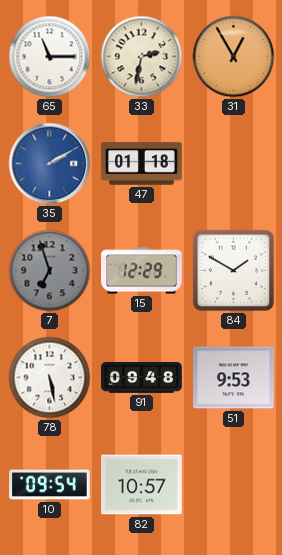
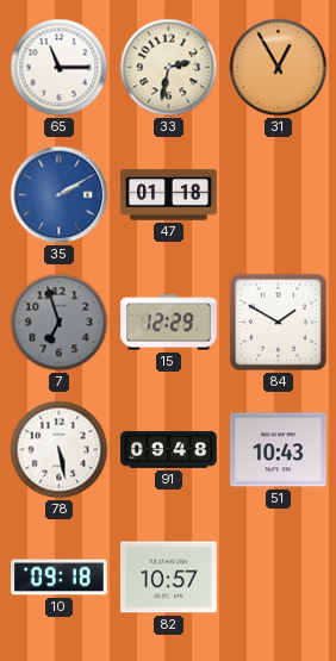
51: 9:53 -> 10:43 (279, 450)
10: 09:54 -> 09:18 (60, 578)
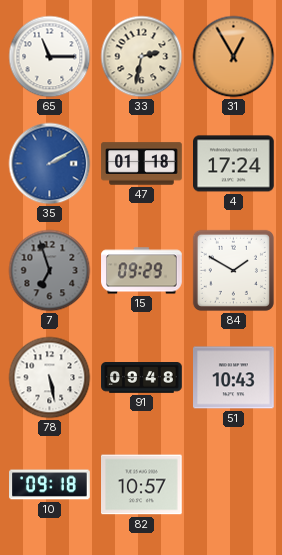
4: none -> 17:24 (234, 164)
15: 12:29 -> 09:29 (142, 271)
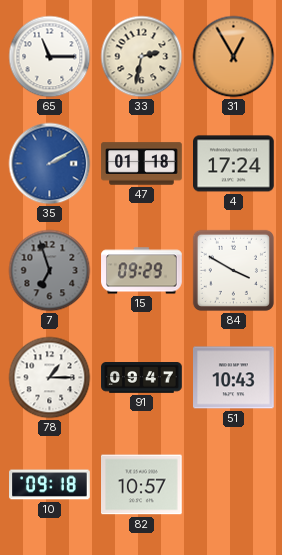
84: 1:50 -> 3:50 (233, 270)
78: 5:28 -> 1:15 (50, 378)
91: 09:48 -> 09:47 (142, 378)
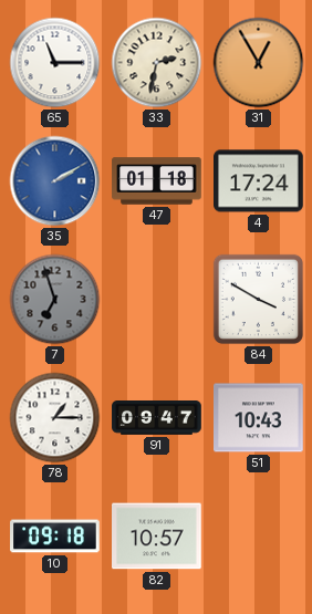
15: 09:29 -> none (142, 271)
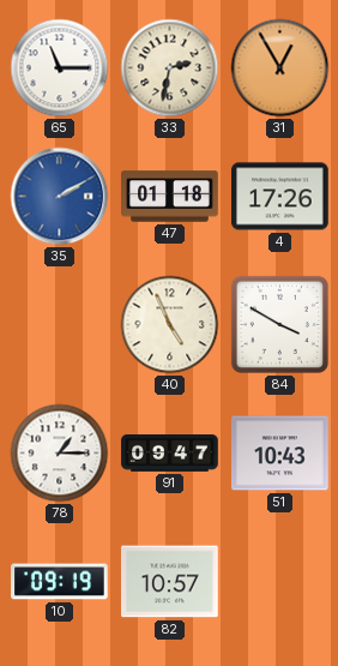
4: 17:24 -> 17:26 (280, 197)
7: 6:57 -> none (55, 300)
40: none -> 4:56 (170, 325)
10: 09:18 -> 09:19 (60, 582)
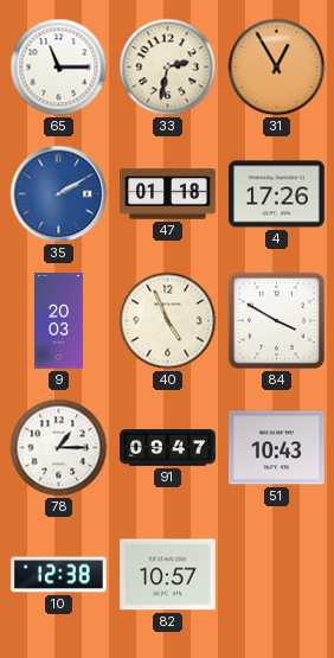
9: none -> 20:03 (58, 321)
10: 09:19 -> 12:38 (59, 575)
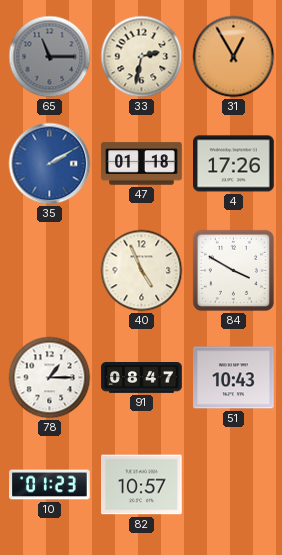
65 dial: white -> grey (50, 57)
9: 20:03 -> none (58, 321)
91: 09:47 -> 08:47 (142, 378)
10: 12:38 -> 01:23 (50, 485)
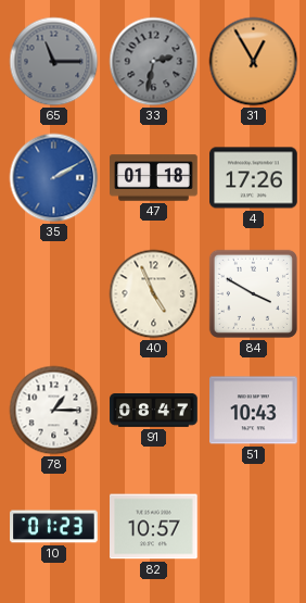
33 dial: cream -> grey (154, 62)
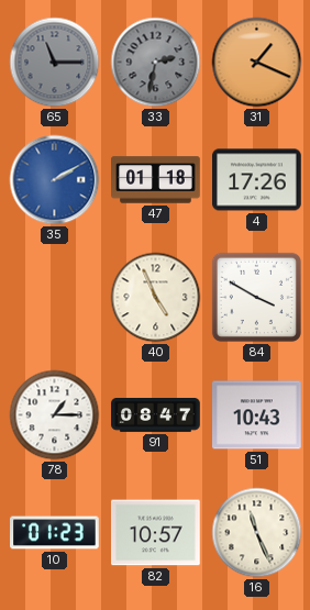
31: 12:55 -> 1:19 (257, 63)
16: none -> 11:26 (257, 533)
